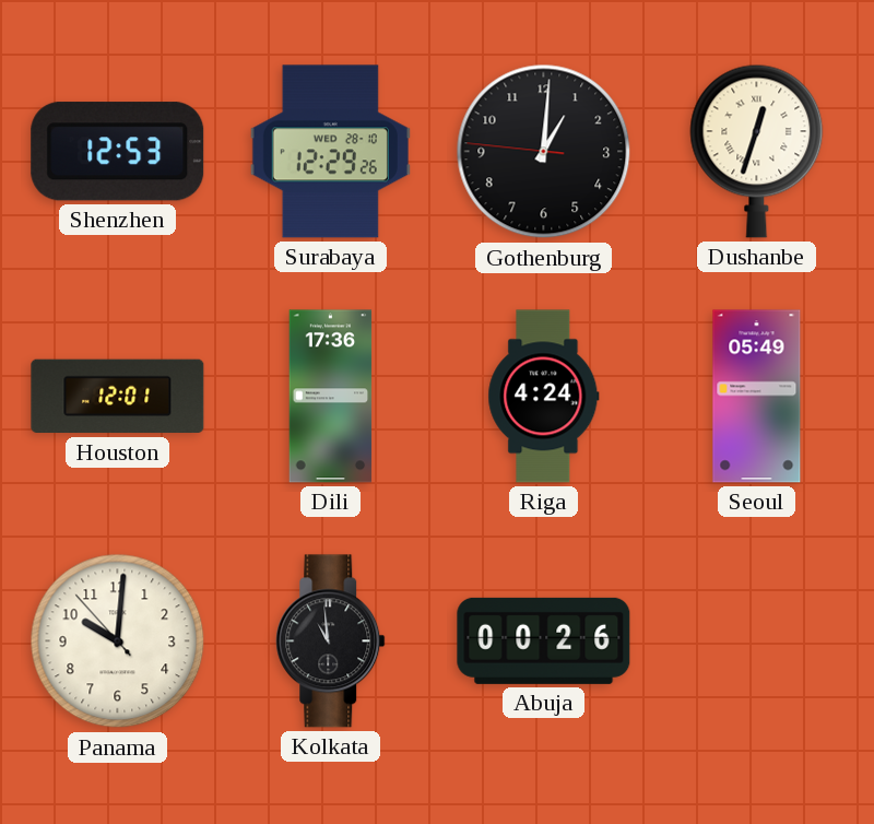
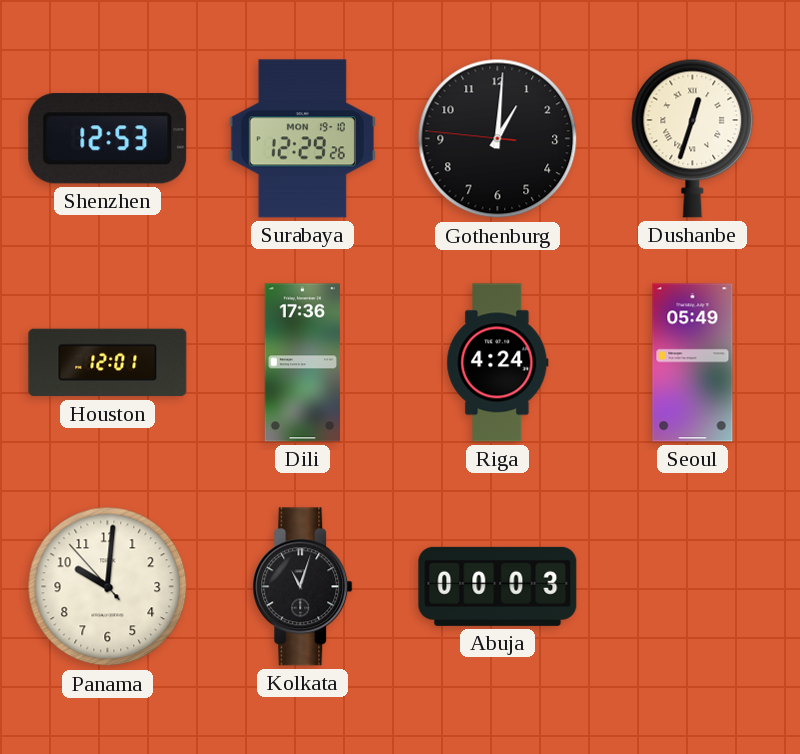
Surabaya date: WED 28-10 -> MON 19-10 (302, 139)
Kolkata: 10:59 -> 11:03 (303, 587)
Abuja: 00:26 -> 00:03 (498, 586)
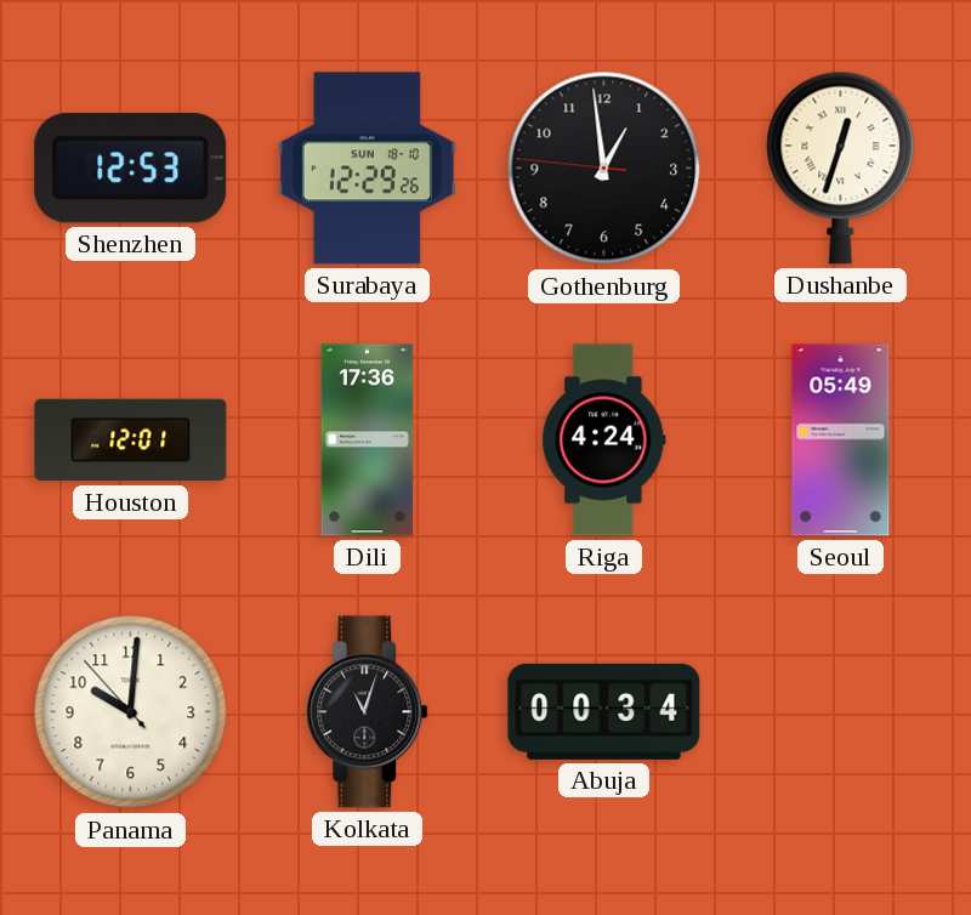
Surabaya date: MON 19-10 -> SUN 18-10 (367, 169)
Gothenburg: 1:00 -> 12:58 (604, 169)
Abuja: 00:03 -> 00:34 (604, 711)
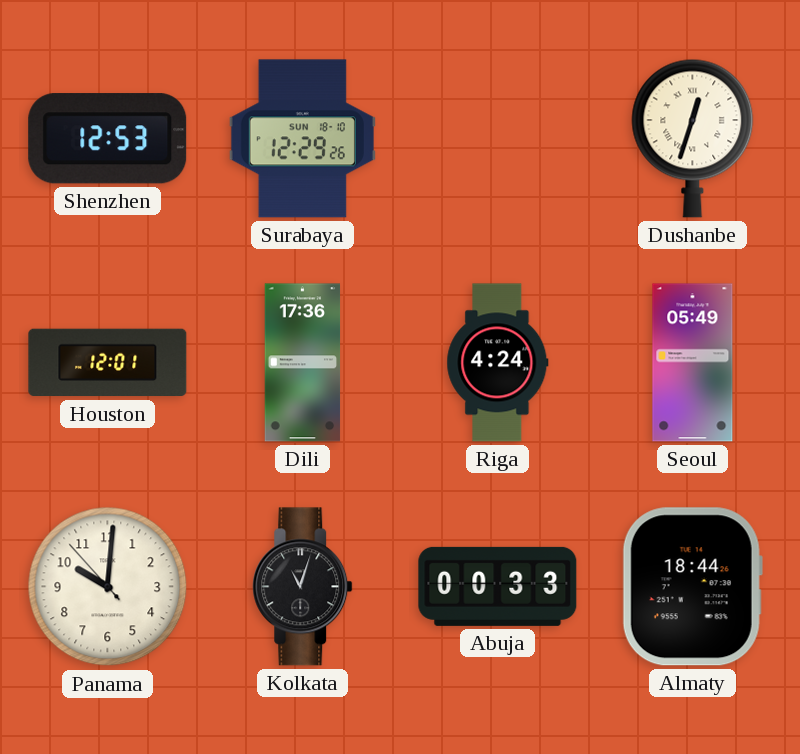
Gothenburg: 12:58 -> none (604, 169)
Abuja: 00:34 -> 00:33 (498, 586)
Almaty: none -> 18:44 (692, 587)
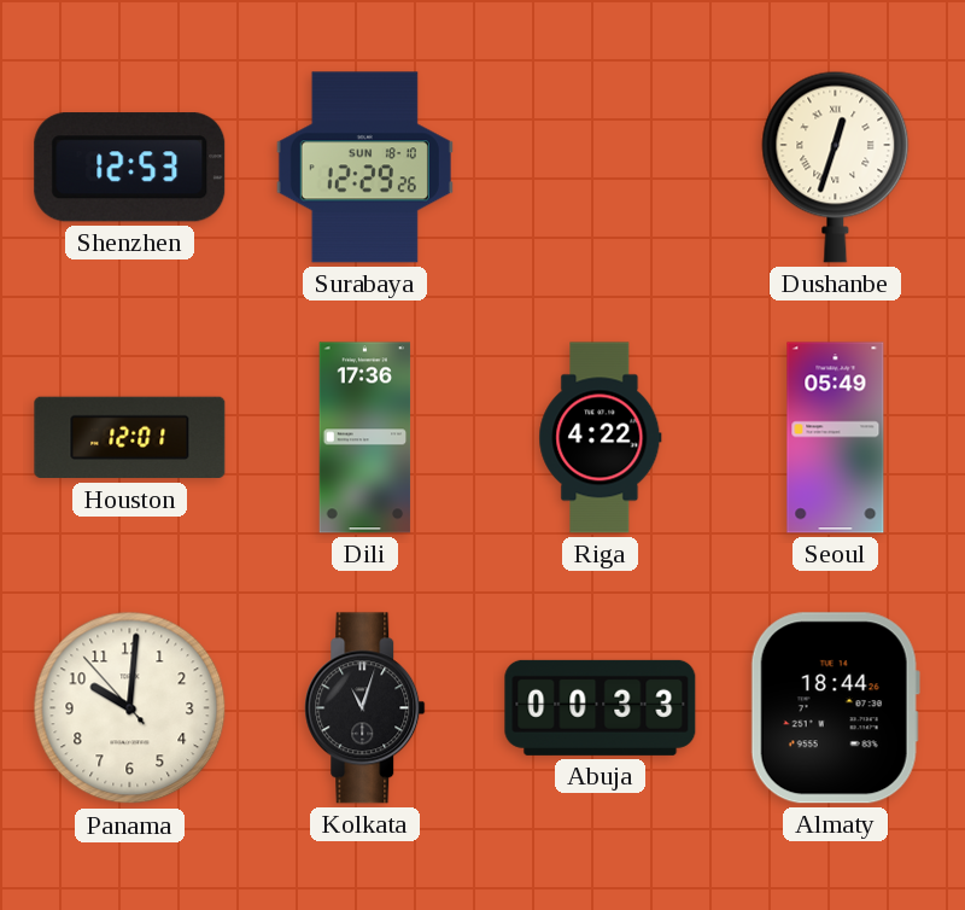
Riga: 4:24 -> 4:22 (601, 438)
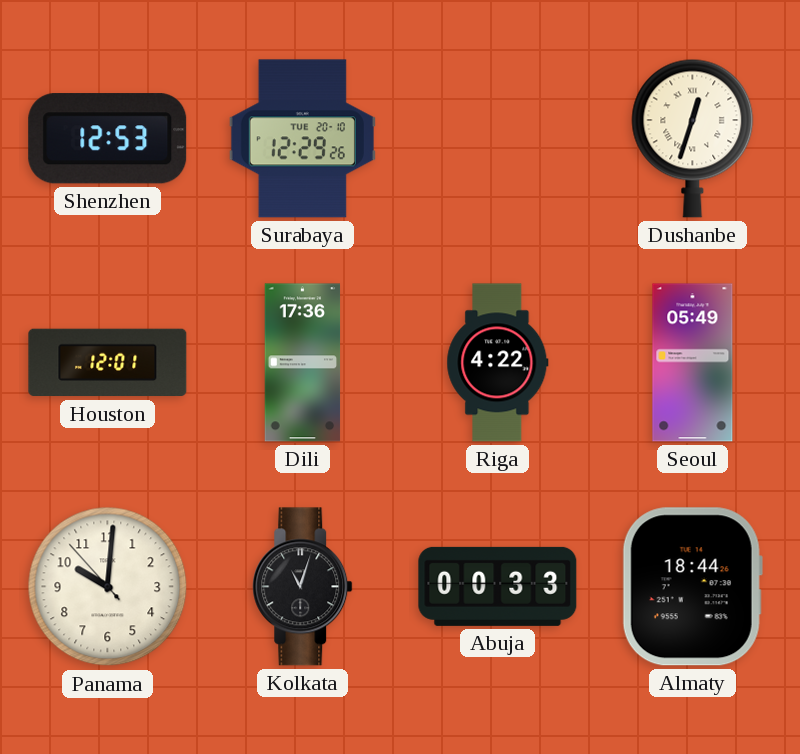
Surabaya date: SUN 18-10 -> TUE 20-10 (302, 139)
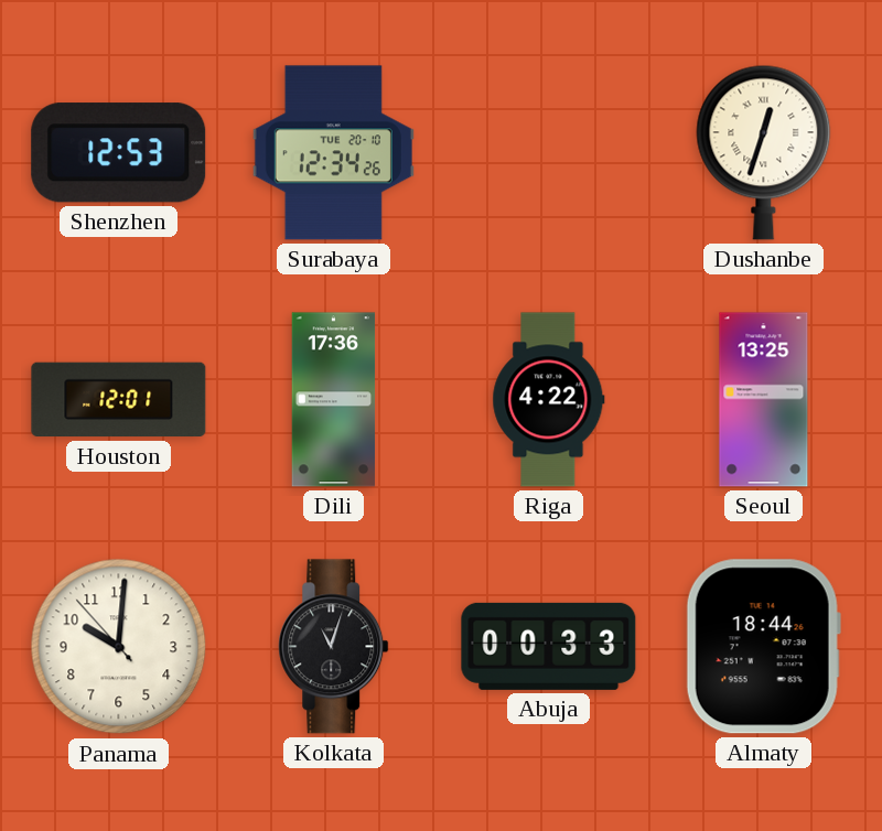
Surabaya: 12:29 -> 12:34 (333, 153)
Seoul: 05:49 -> 13:25 (764, 400)
